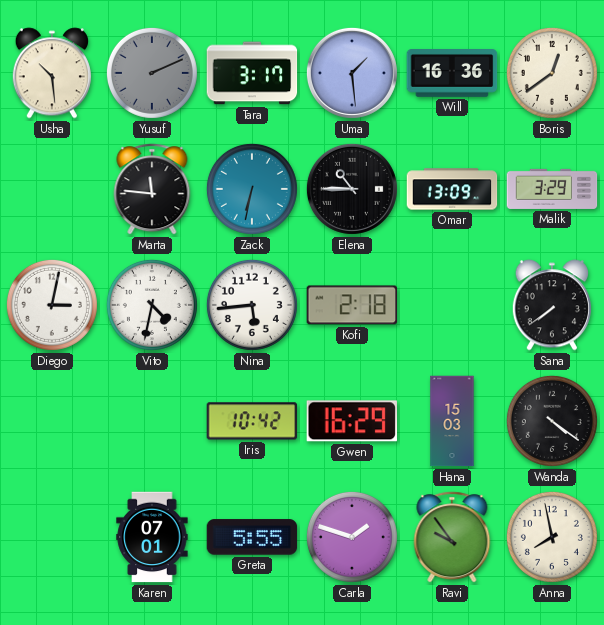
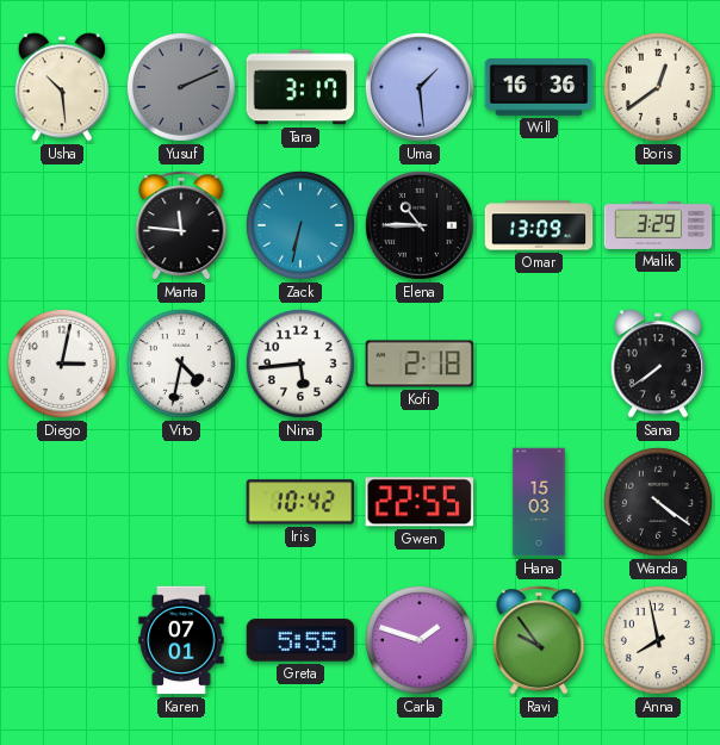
Gwen: 16:29 -> 22:55 (418, 502)
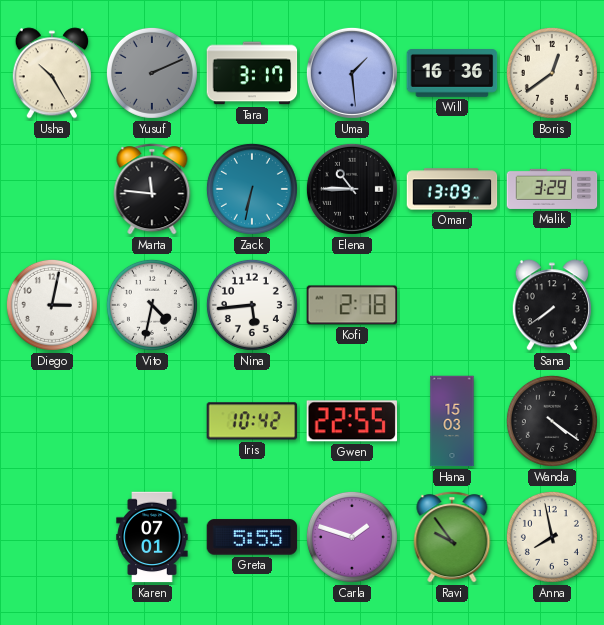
Usha: 10:29 -> 10:25 (52, 73)
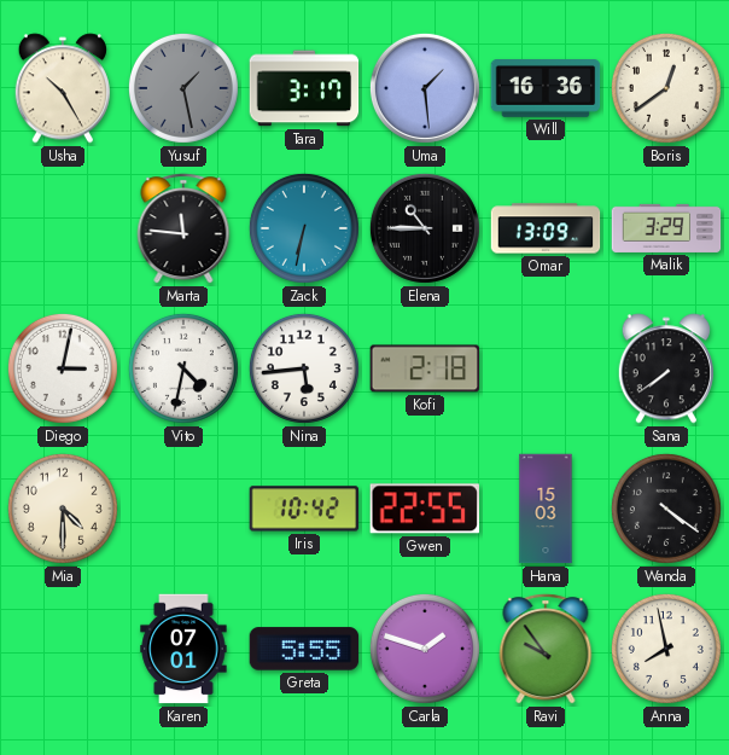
Yusuf: 2:11 -> 1:28 (183, 88)
Mia: none -> 4:30 (63, 509)
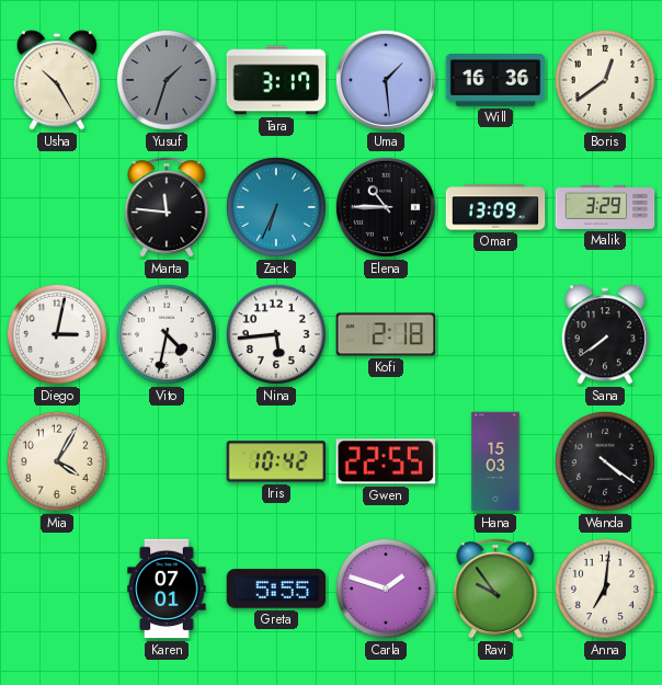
Yusuf: 1:28 -> 1:33 (167, 80)
Zack: 6:32 -> 6:34 (276, 207)
Mia: 4:30 -> 4:05 (57, 461)
Anna: 7:58 -> 7:01 (605, 589)
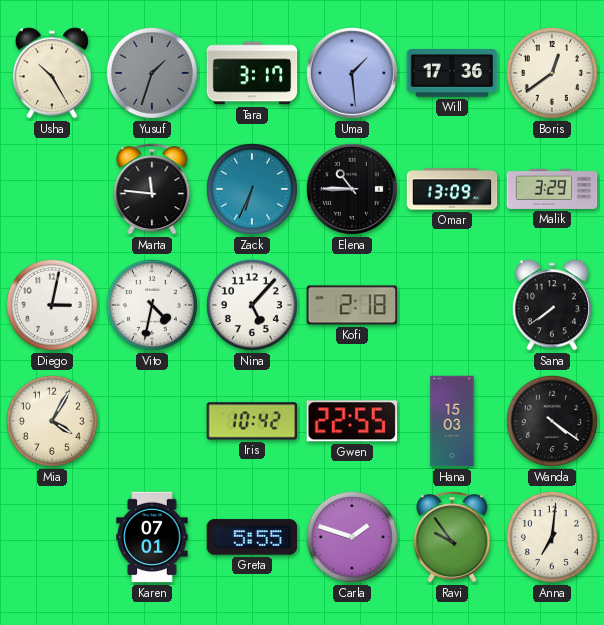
Will: 16:36 -> 17:36 (452, 74)
Nina: 5:44 -> 5:07 (252, 305)
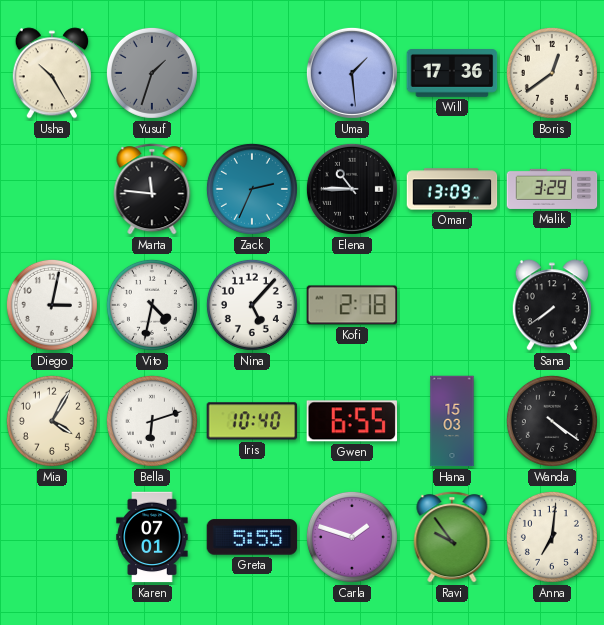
Tara: 3:17 -> none (252, 73)
Zack: 6:34 -> 2:34 (252, 189)
Bella: none -> 6:12 (152, 421)
Iris: 10:42 -> 10:40 (252, 421)
Gwen: 22:55 -> 6:55 (351, 421)
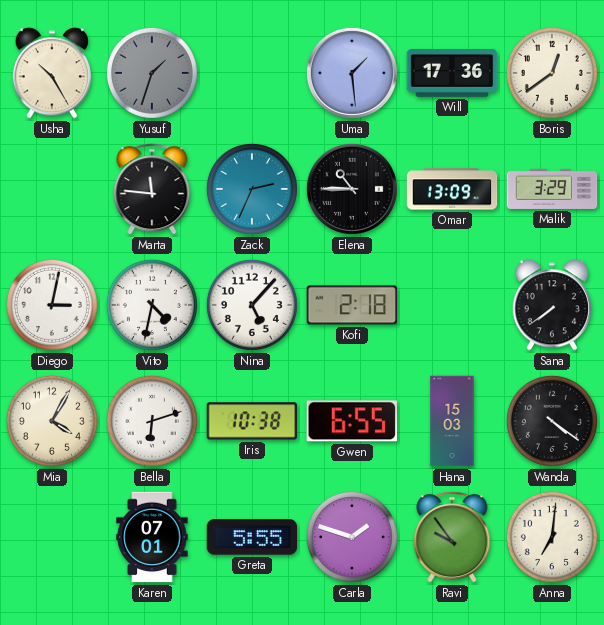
Iris: 10:40 -> 10:38 (252, 421)
